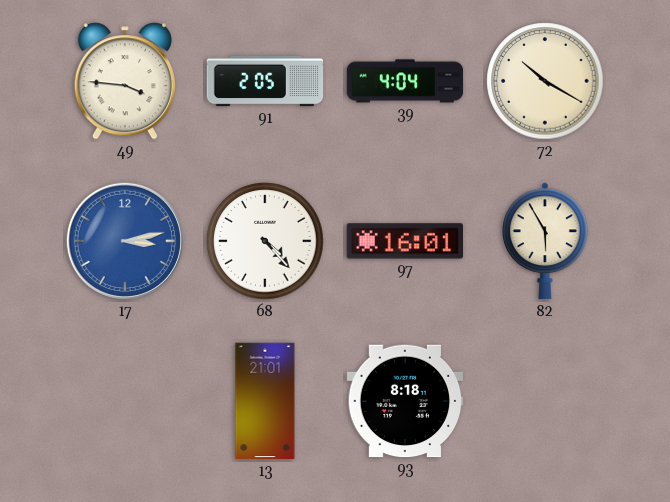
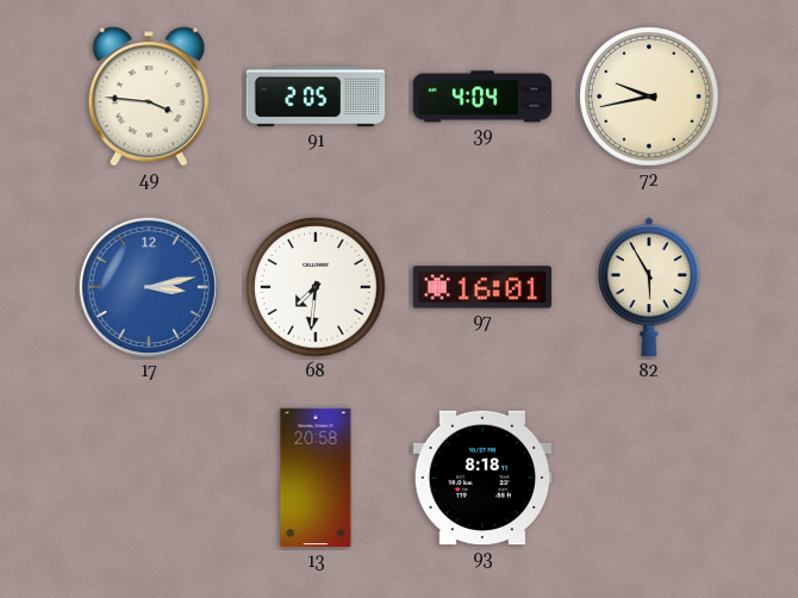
72: 10:20 -> 9:43 (649, 96)
68: 4:23 -> 7:31 (316, 287)
13: 21:01 -> 20:58 (316, 478)
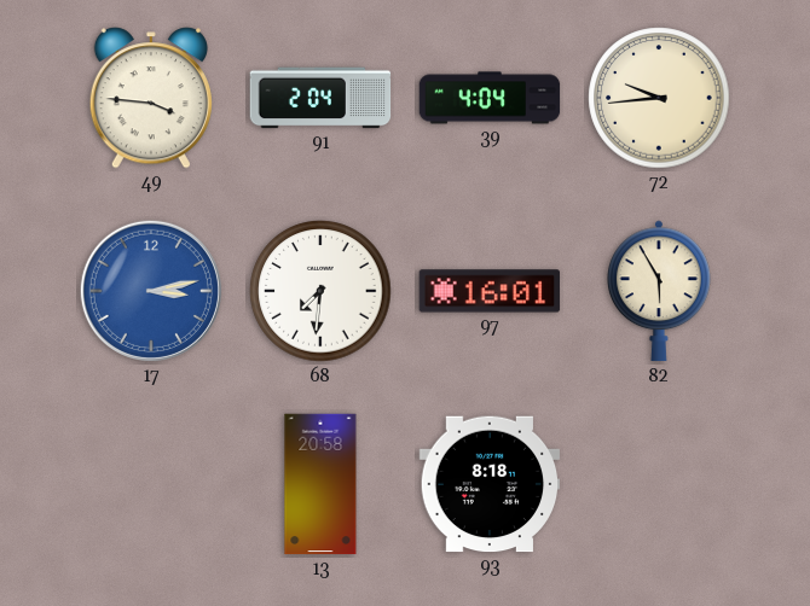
91: 2:05 -> 2:04 (320, 98)
72: 9:43 -> 9:44 (659, 98)
